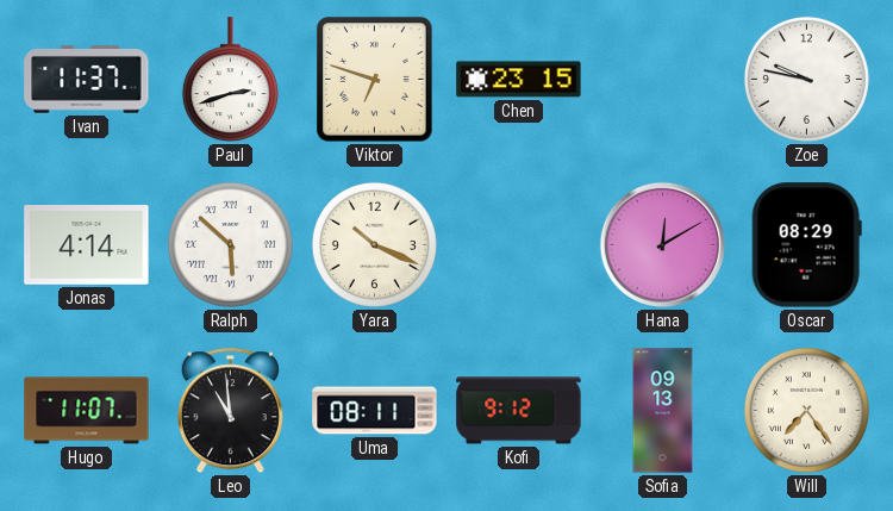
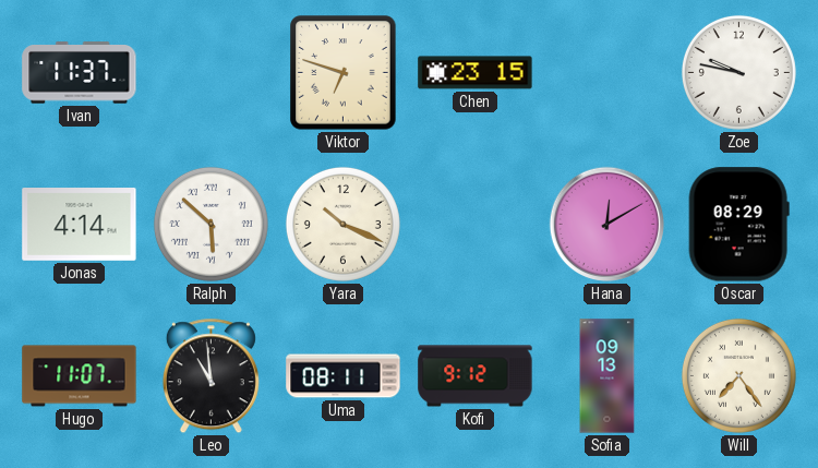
Paul: 2:42 -> none (230, 80)
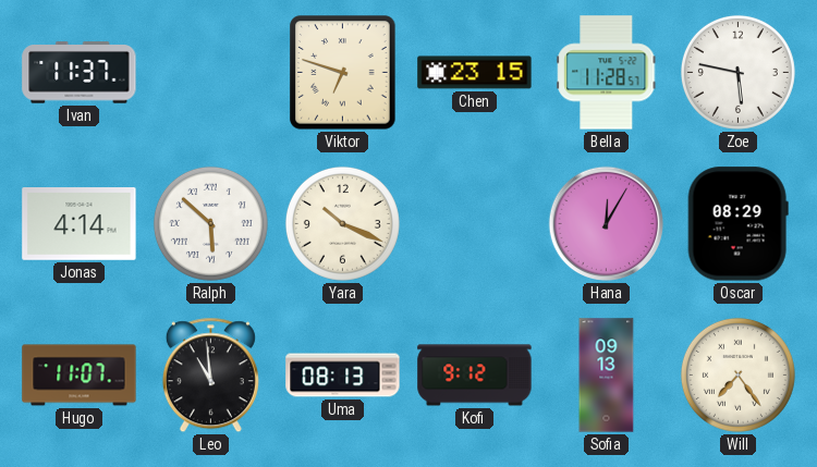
Bella: none -> 11:28 (607, 73)
Zoe: 9:47 -> 5:47 (737, 72)
Hana: 12:10 -> 12:05 (607, 224)
Uma: 08:11 -> 08:13 (343, 376)
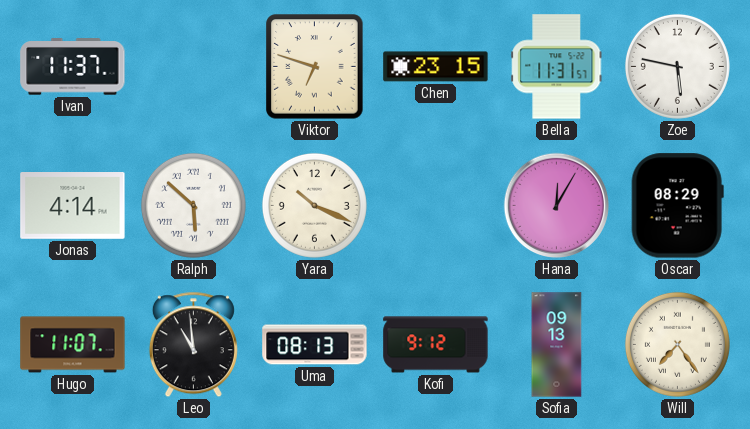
Bella: 11:28 -> 11:31 (557, 67)
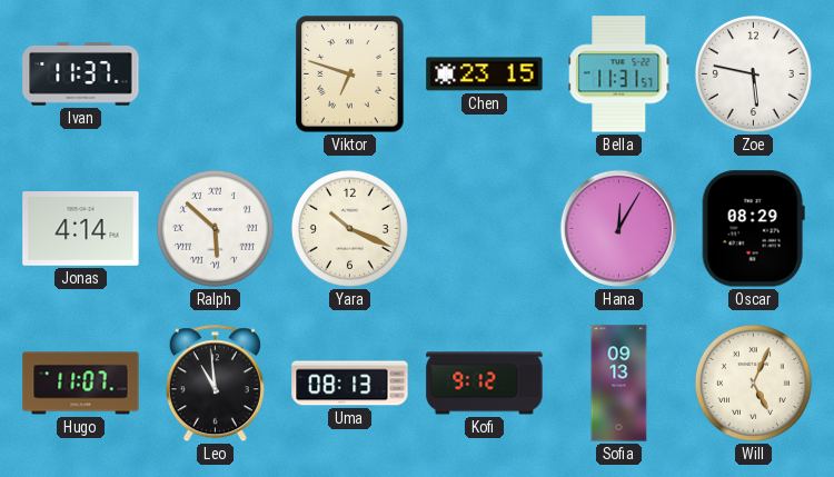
Will: 7:24 -> 5:04 (753, 382)
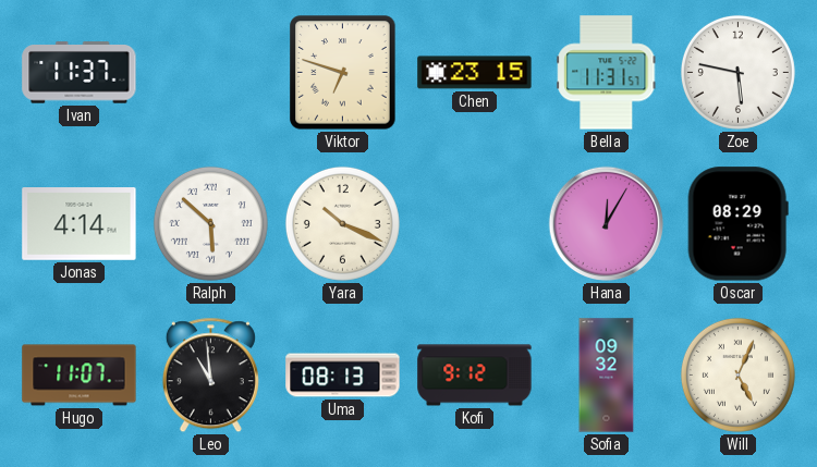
Sofia: 09:13 -> 09:32 (607, 376)
